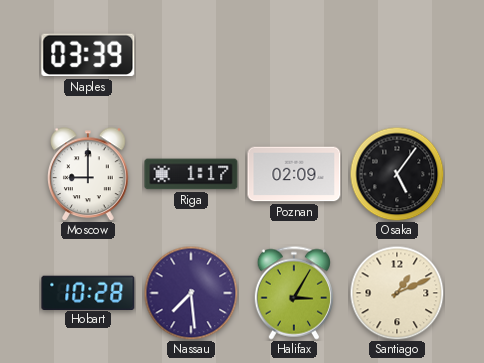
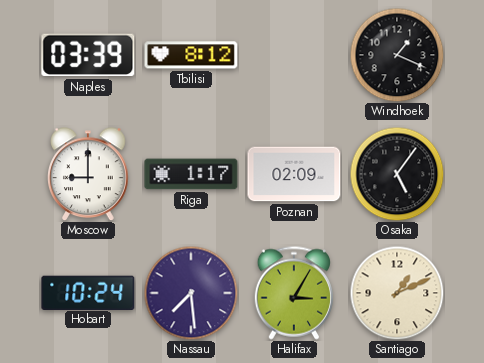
Tbilisi: none -> 8:12 (191, 55)
Windhoek: none -> 1:19 (397, 55)
Hobart: 10:28 -> 10:24 (88, 292)
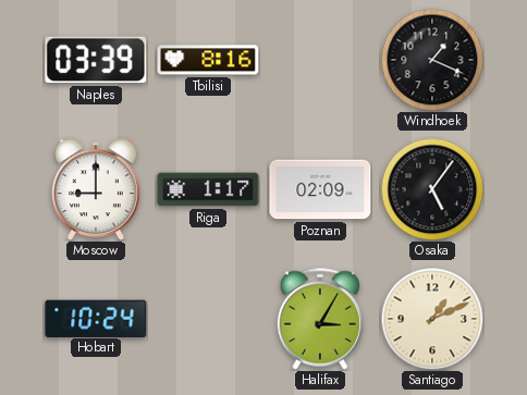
Tbilisi: 8:12 -> 8:16 (208, 60)
Nassau: 7:29 -> none (191, 293)
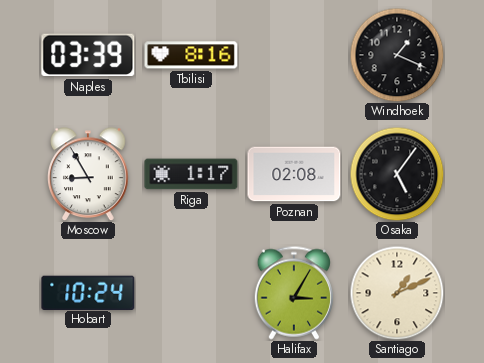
Moscow: 9:00 -> 8:55 (89, 174)
Poznan: 02:09 -> 02:08 (294, 174)
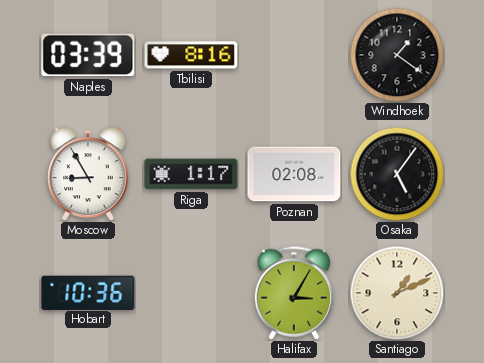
Windhoek: 1:19 -> 1:21 (397, 55)
Hobart: 10:24 -> 10:36 (88, 292)
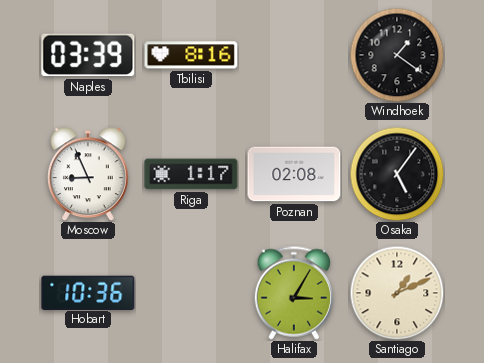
Moscow: 8:55 -> 8:56 (89, 174)
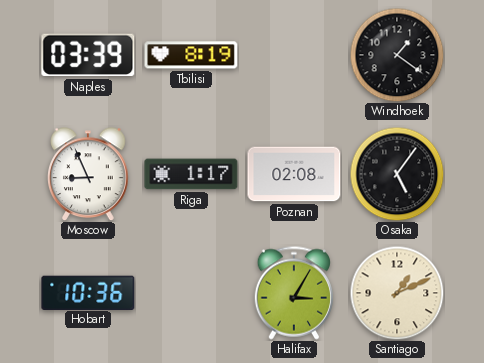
Tbilisi: 8:16 -> 8:19 (191, 55)
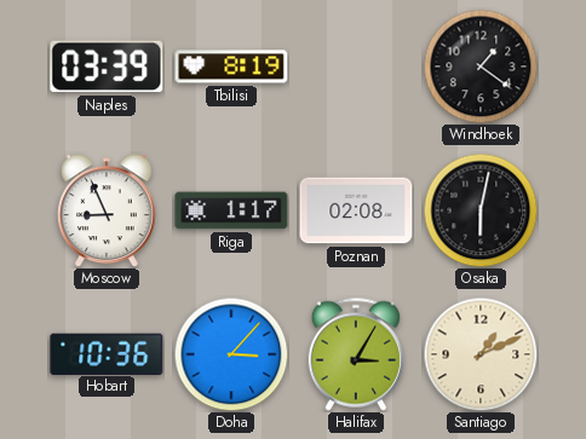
Osaka: 5:06 -> 6:02 (481, 210)
Doha: none -> 3:07 (231, 354)
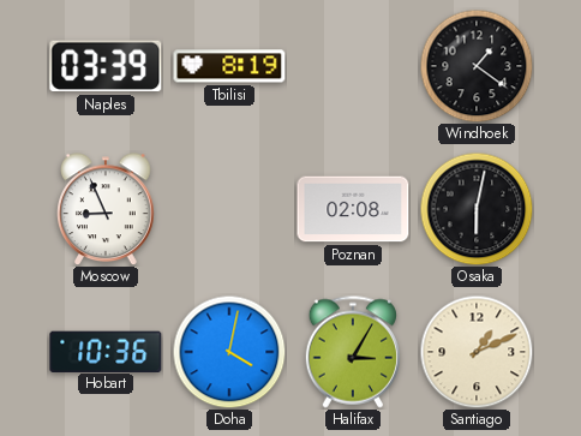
Riga: 1:17 -> none (231, 210)
Doha: 3:07 -> 4:02 (229, 352)
